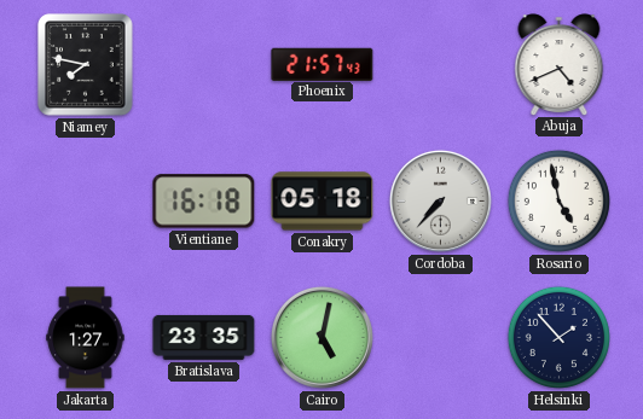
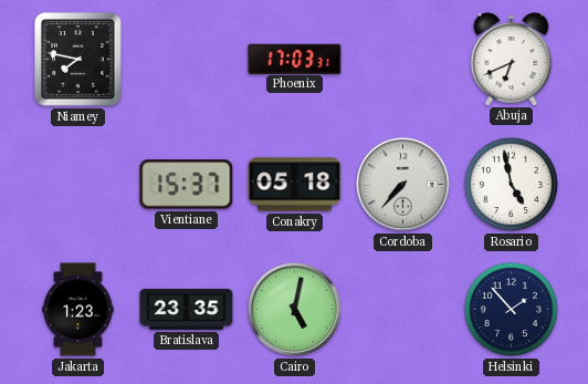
Phoenix: 21:57 -> 17:03 (295, 59)
Abuja: 4:41 -> 6:41 (512, 59)
Vientiane: 16:18 -> 15:37 (187, 185)
Jakarta: 1:27 -> 1:23 (78, 310)
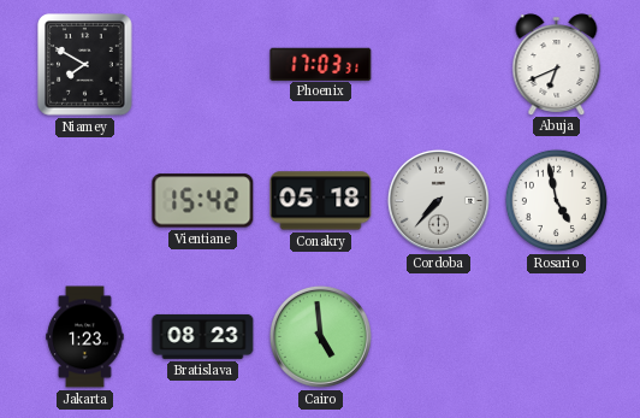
Niamey: 7:47 -> 7:50 (85, 65)
Vientiane: 15:37 -> 15:42 (203, 201)
Bratislava: 23:35 -> 08:23 (203, 336)
Cairo: 5:02 -> 4:59 (320, 336)
Helsinki: 1:53 -> none (511, 309)
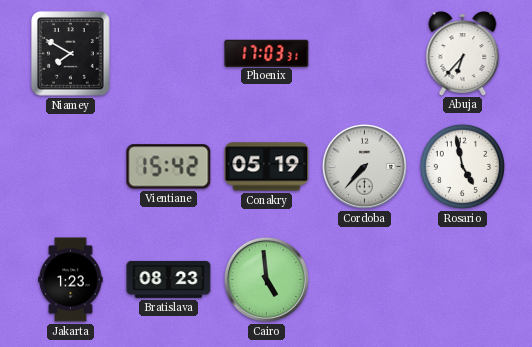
Abuja: 6:41 -> 6:37 (463, 53)
Conakry: 05:18 -> 05:19 (267, 167)
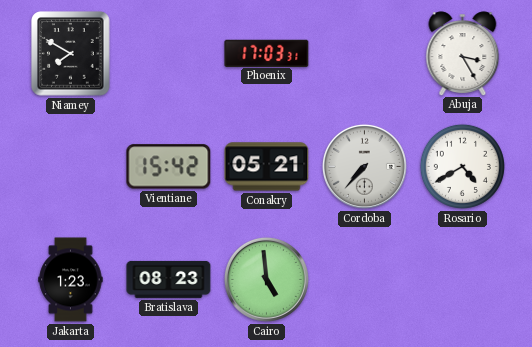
Abuja: 6:37 -> 3:25 (463, 53)
Conakry: 05:19 -> 05:21 (267, 167)
Rosario: 4:58 -> 4:40 (462, 166)
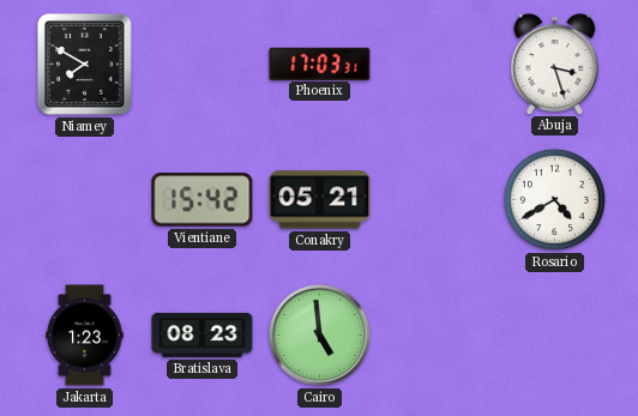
Abuja: 3:25 -> 3:27 (555, 64)
Cordoba: 7:37 -> none (364, 166)
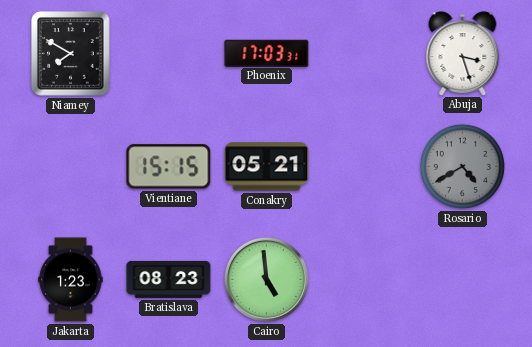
Vientiane: 15:42 -> 15:15 (169, 167)
Rosario dial: white -> grey (462, 166)
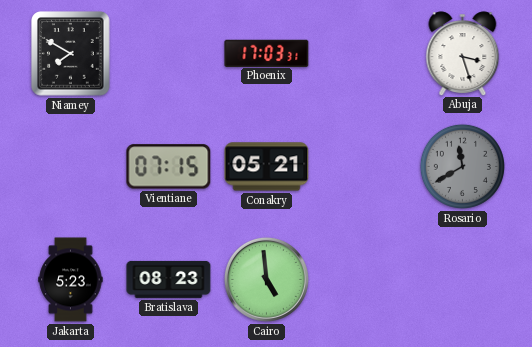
Vientiane: 15:15 -> 07:15 (169, 167)
Rosario: 4:40 -> 11:40 (462, 166)
Jakarta: 1:23 -> 5:23 (71, 280)
